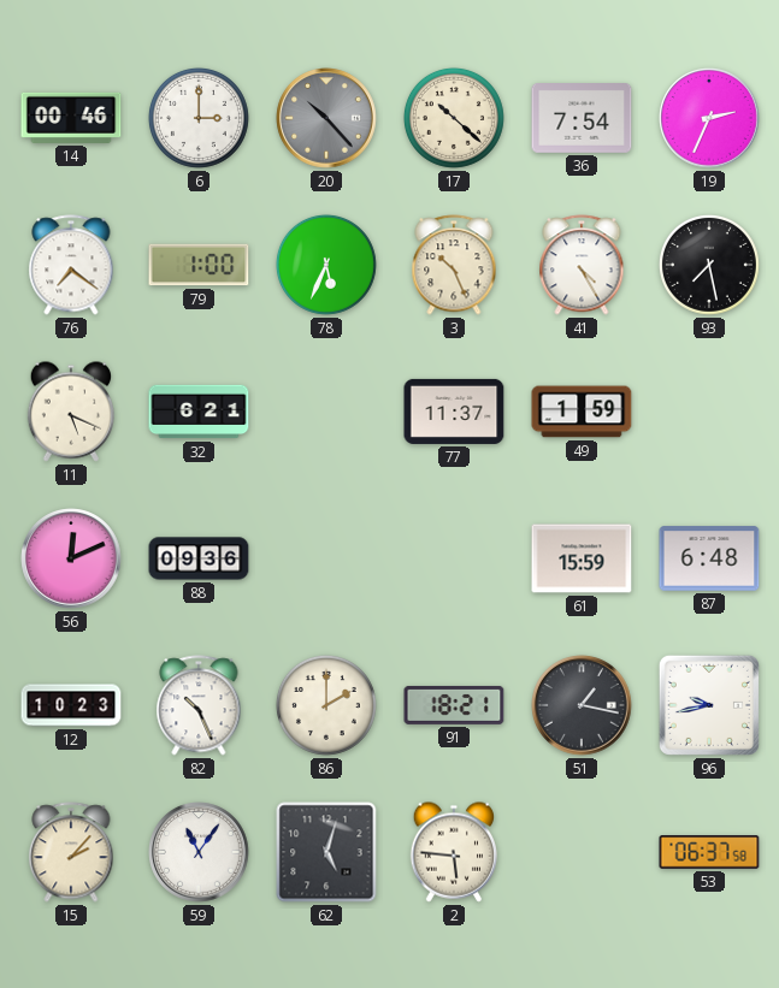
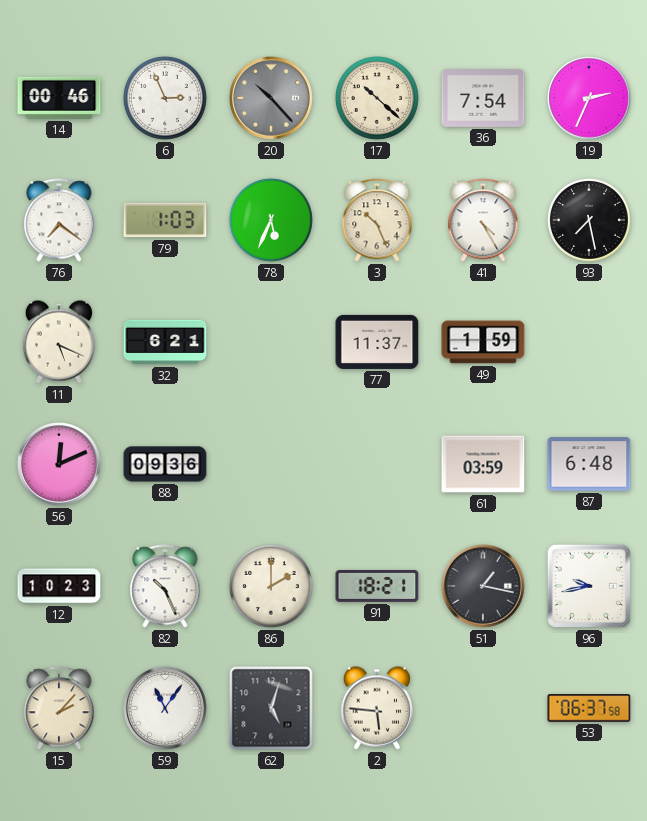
6: 3:00 -> 2:56 (165, 98)
79: 1:00 -> 1:03 (165, 220)
61: 15:59 -> 03:59 (483, 464)
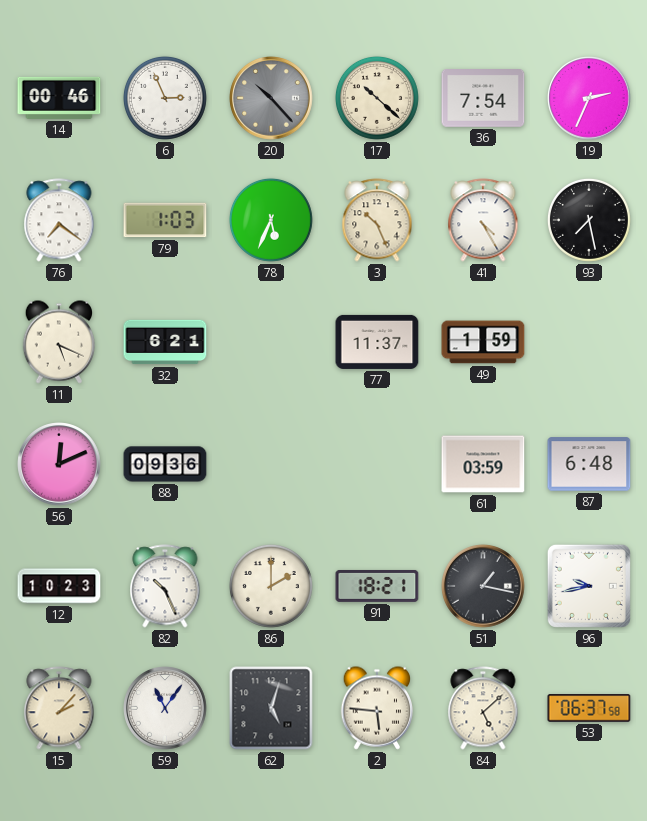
84: none -> 5:08 (483, 708)
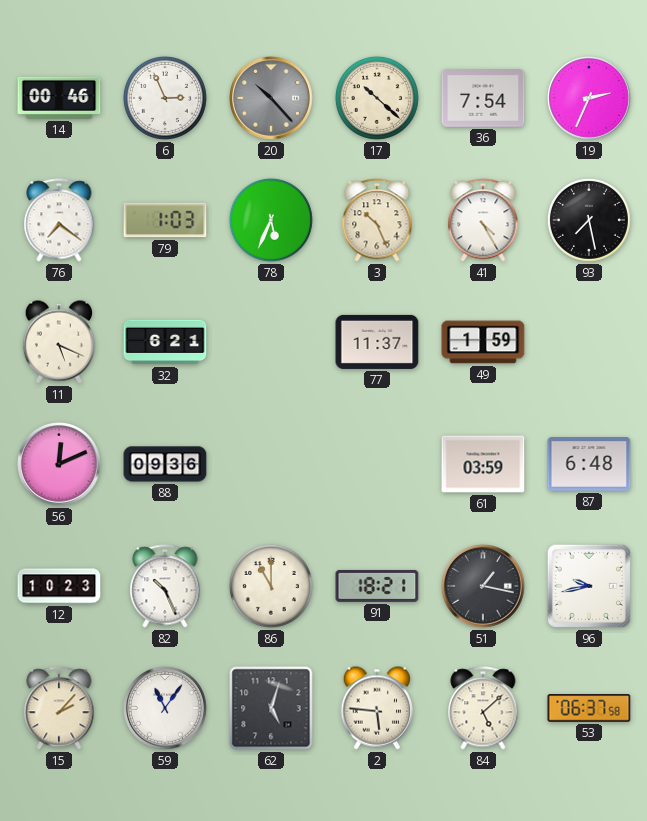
86: 2:00 -> 11:00 (271, 586)
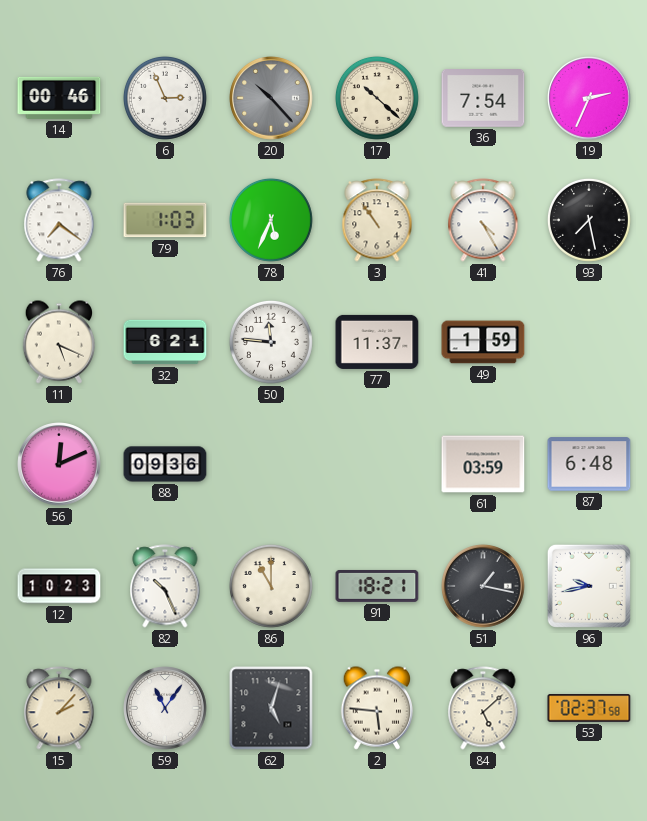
3: 10:26 -> 10:54 (377, 220)
50: none -> 11:46 (271, 342)
53: 06:37 -> 02:37 (589, 708)
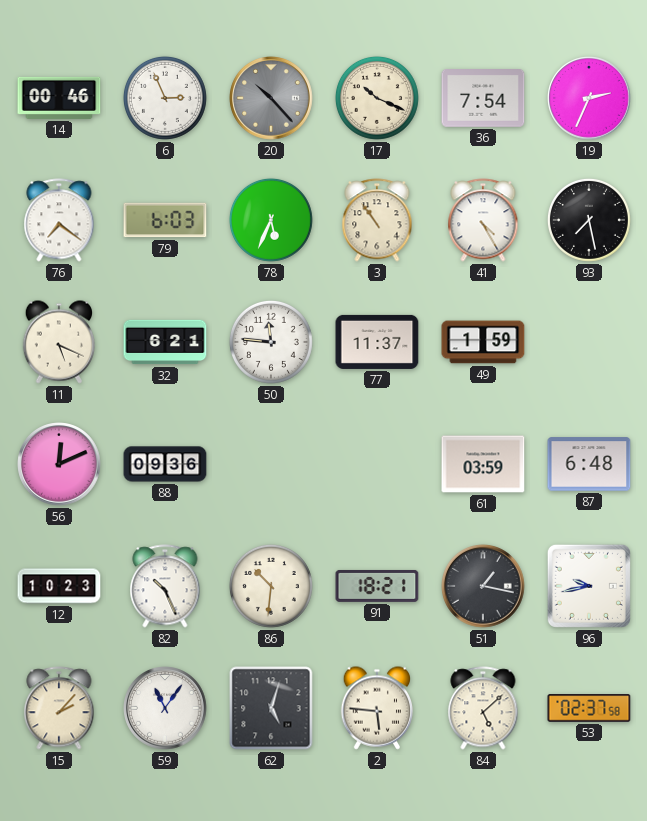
17: 10:22 -> 10:19 (377, 98)
79: 1:03 -> 6:03 (165, 220)
86: 11:00 -> 10:31 (271, 586)
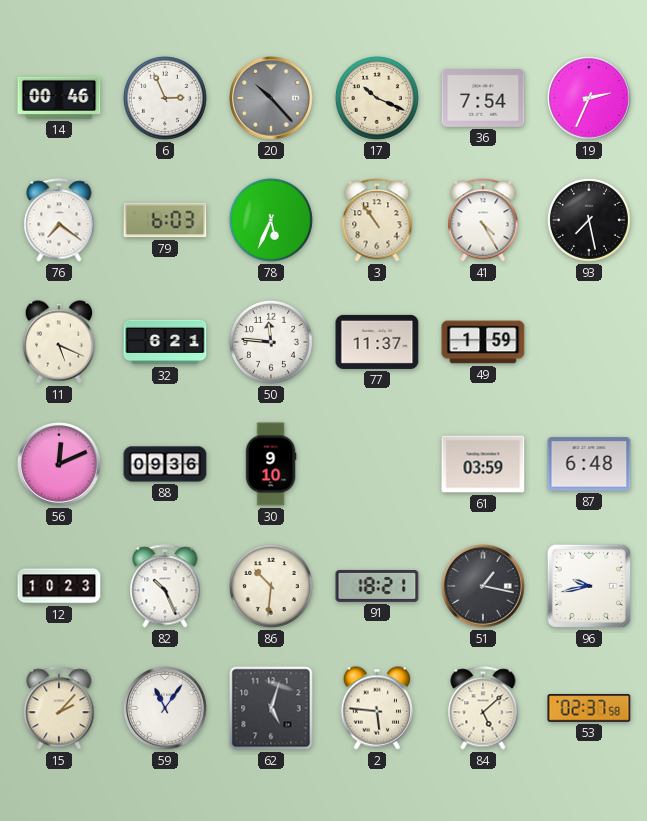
30: none -> 9:10 (271, 464)
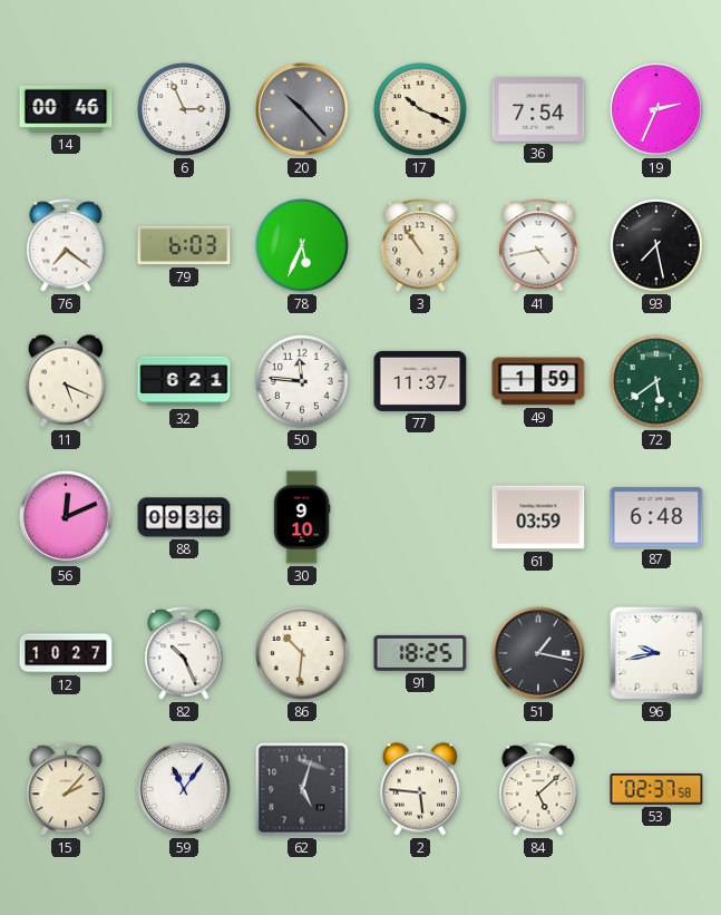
41: 4:25 -> 4:43 (538, 245)
72: none -> 5:39 (656, 381)
12: 10:23 -> 10:27 (66, 653)
91: 18:21 -> 18:25 (420, 653)
